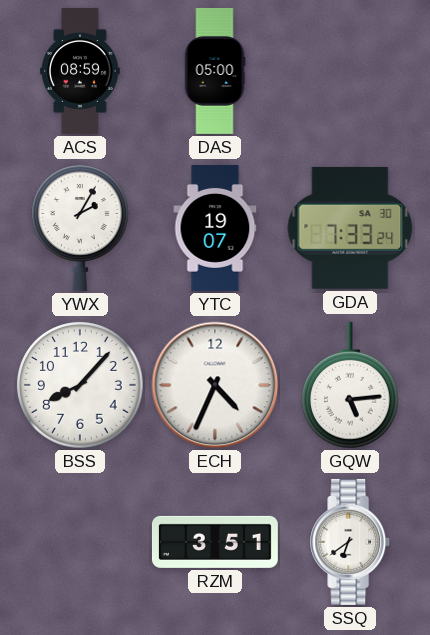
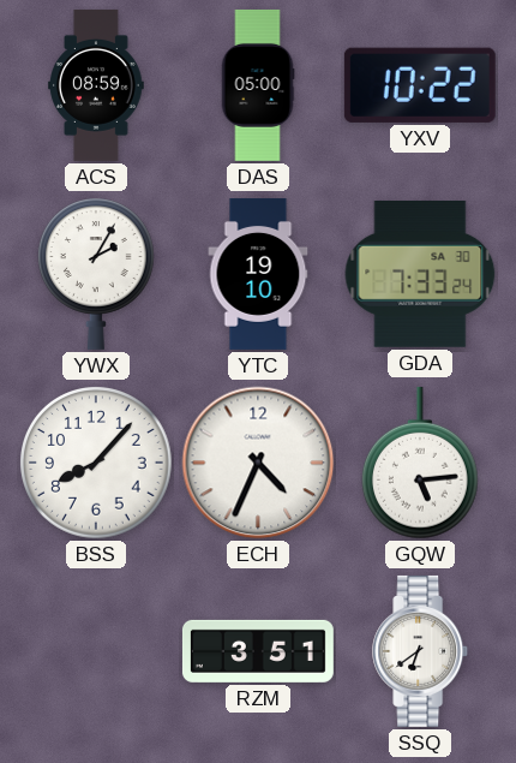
YXV: none -> 10:22 (420, 85)
YTC: 19:07 -> 19:10 (258, 274)
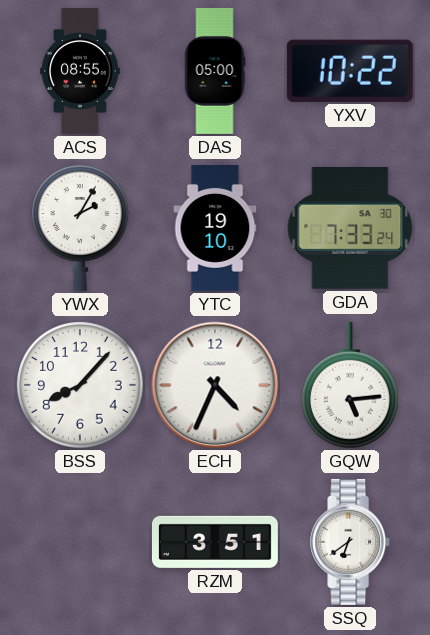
ACS: 08:59 -> 08:55 (81, 71)
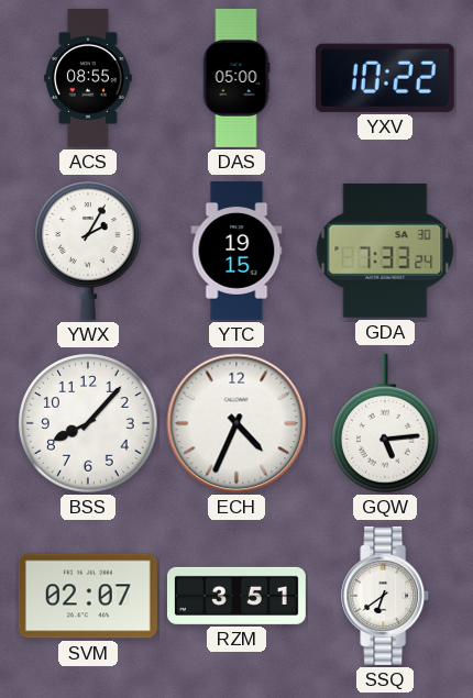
YTC: 19:10 -> 19:15 (237, 251)
SVM: none -> 02:07 (88, 596)
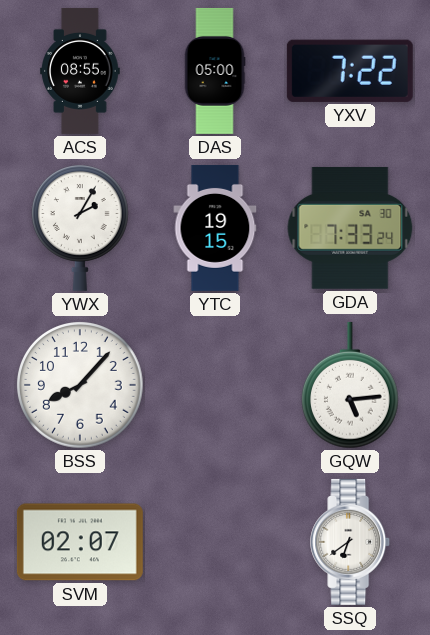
YXV: 10:22 -> 7:22 (350, 71)
ECH: 4:34 -> none (237, 423)
RZM: 3:51 -> none (237, 596)
